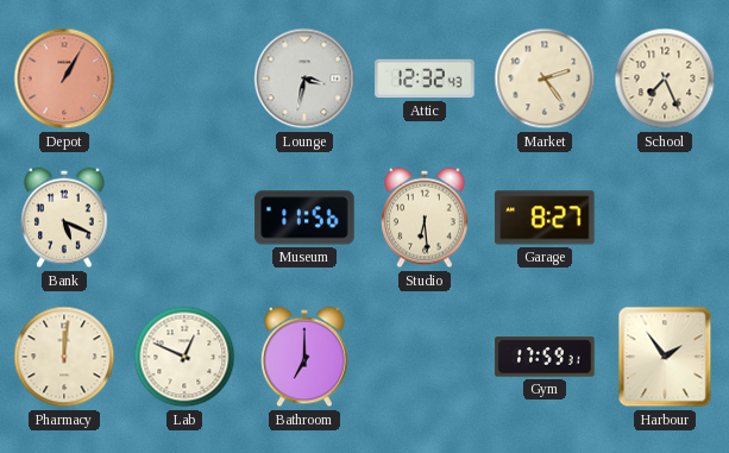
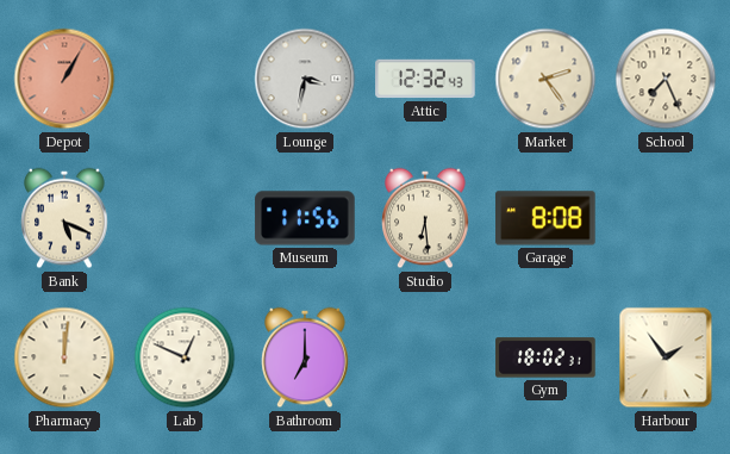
Garage: 8:27 -> 8:08 (545, 218)
Gym: 17:59 -> 18:02 (545, 357)
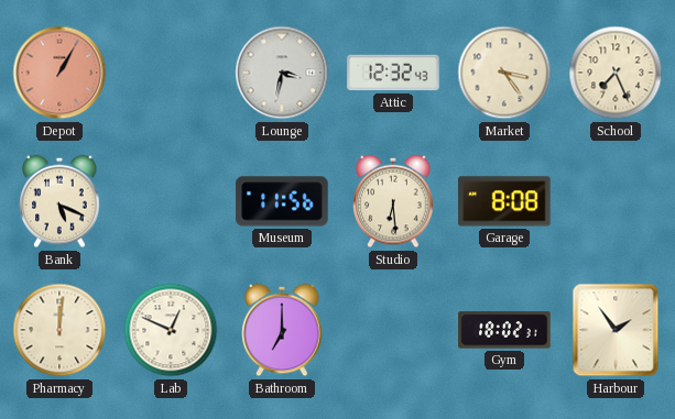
Market: 2:24 -> 3:24 (504, 73)
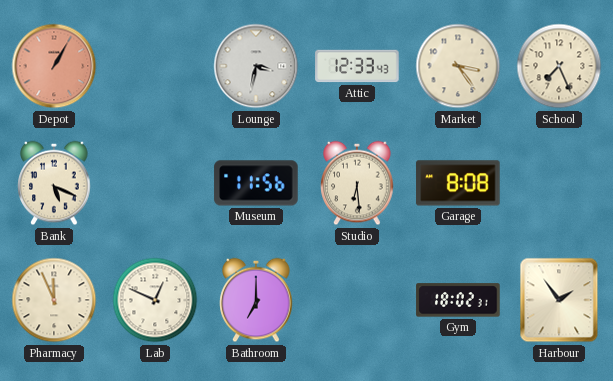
Attic: 12:32 -> 12:33 (357, 66)
Pharmacy: 12:01 -> 11:56 (54, 300)
